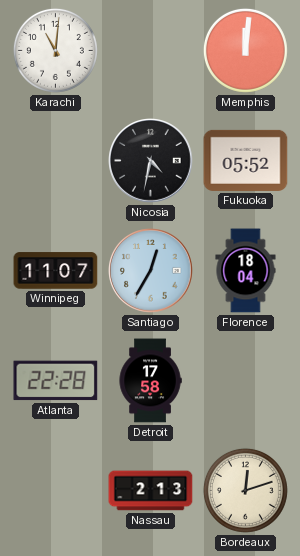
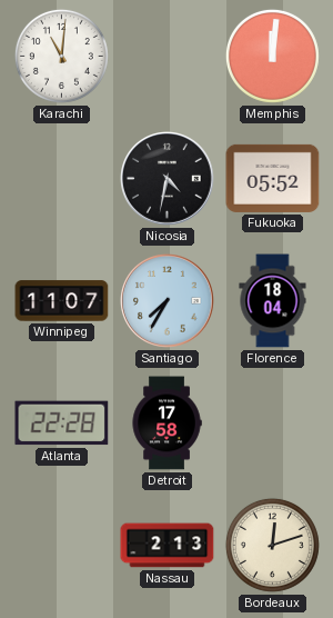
Santiago: 12:35 -> 7:35 (168, 301)
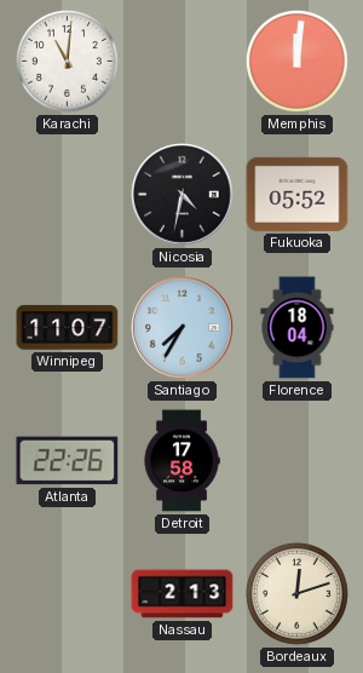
Atlanta: 22:28 -> 22:26 (68, 461)
